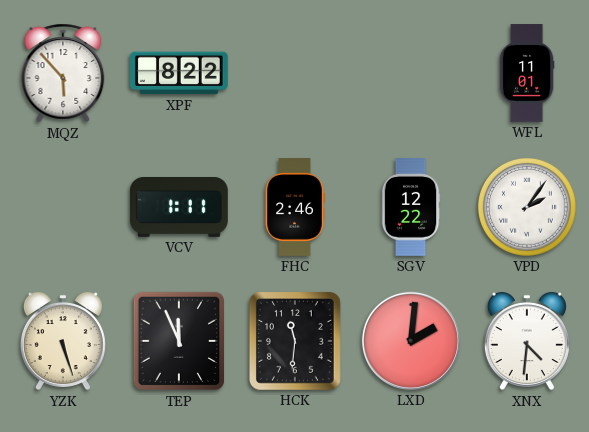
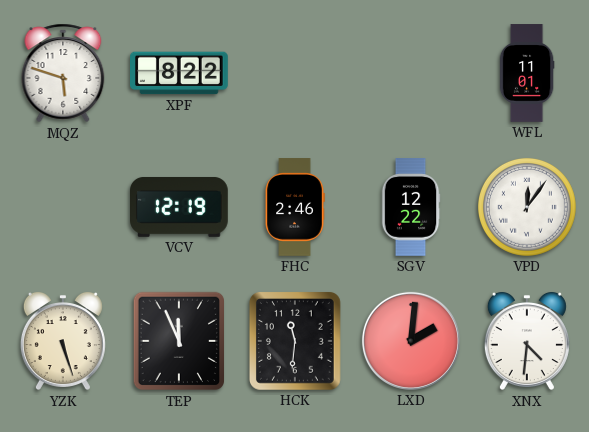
MQZ: 5:53 -> 5:48 (63, 73)
VCV: 1:11 -> 12:19 (180, 207)
VPD: 2:06 -> 12:06 (527, 207)
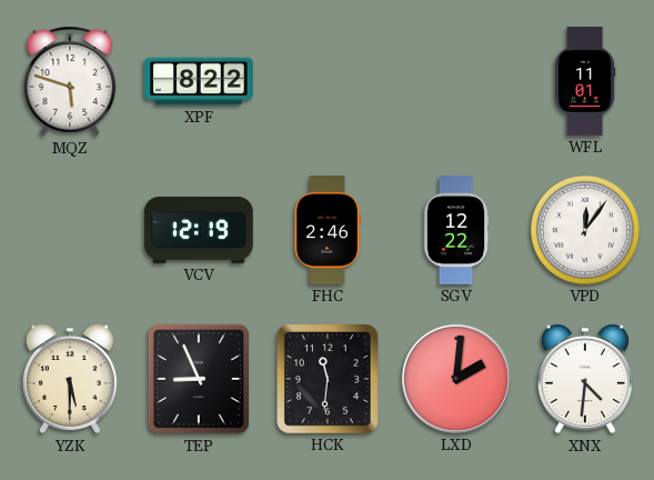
YZK: 5:27 -> 5:30 (70, 379)
TEP: 11:56 -> 8:56 (199, 379)
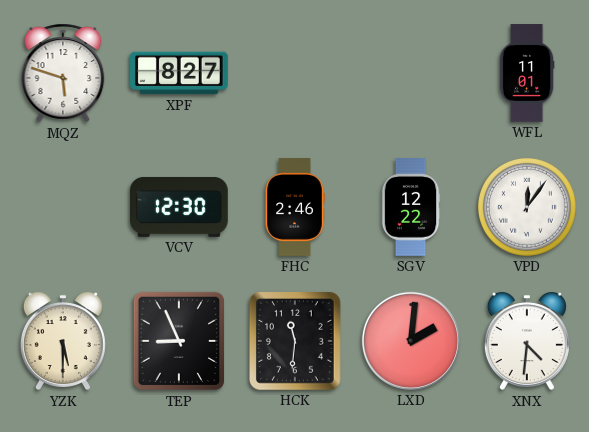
XPF: 8:22 -> 8:27 (180, 73)
VCV: 12:19 -> 12:30 (180, 207)
